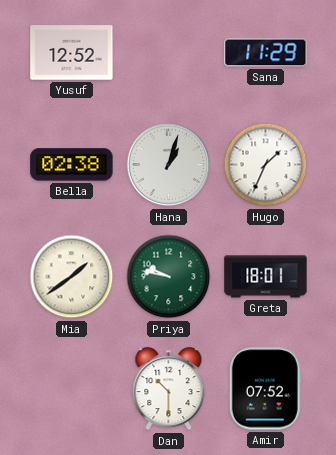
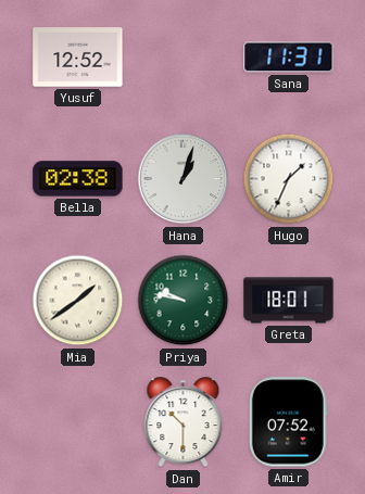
Sana: 11:29 -> 11:31 (289, 58)
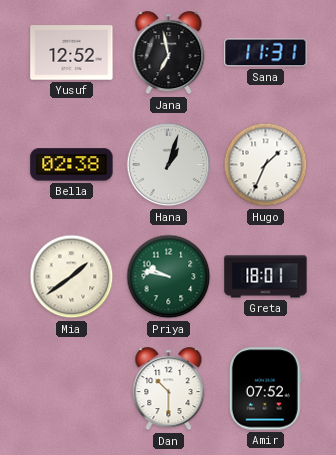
Jana: none -> 6:58 (169, 53)
